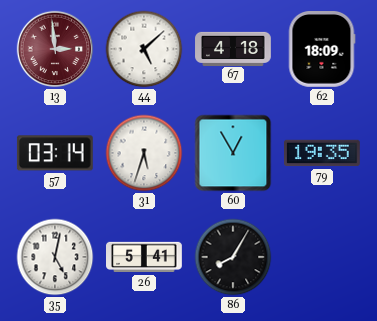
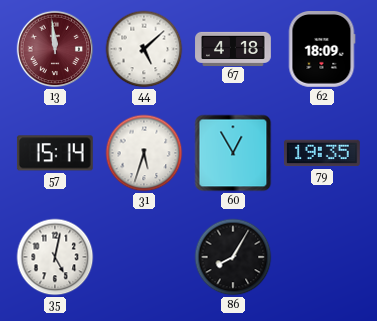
13: 2:59 -> 11:59 (55, 49)
57: 03:14 -> 15:14 (55, 153)
26: 5:41 -> none (145, 257)
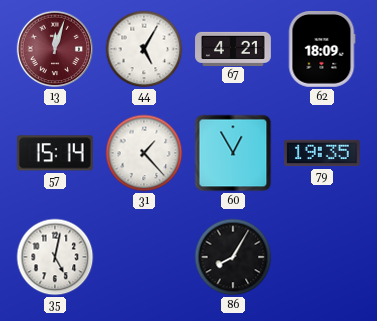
13: 11:59 -> 12:03 (55, 49)
44: 5:08 -> 5:05 (144, 49)
67: 4:18 -> 4:21 (233, 48)
31: 5:33 -> 1:23 (144, 153)
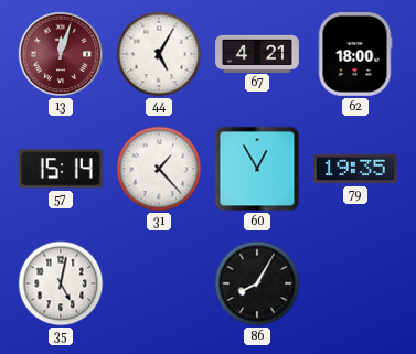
62: 18:09 -> 18:00 (355, 55)
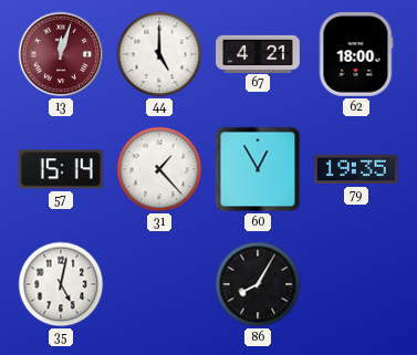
44: 5:05 -> 5:00 (159, 54)
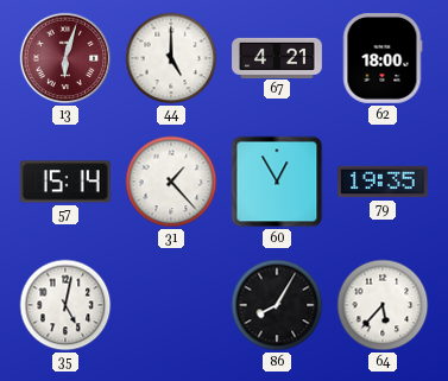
13: 12:03 -> 6:03 (65, 58)
64: none -> 5:37 (383, 305)
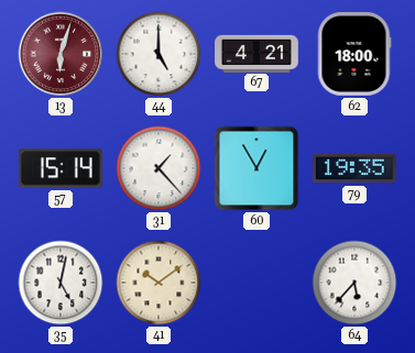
41: none -> 10:09 (159, 283)
86: 8:05 -> none (277, 305)
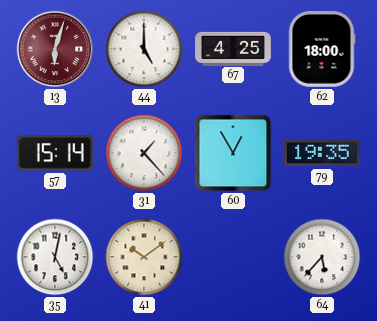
67: 4:21 -> 4:25 (233, 48)
